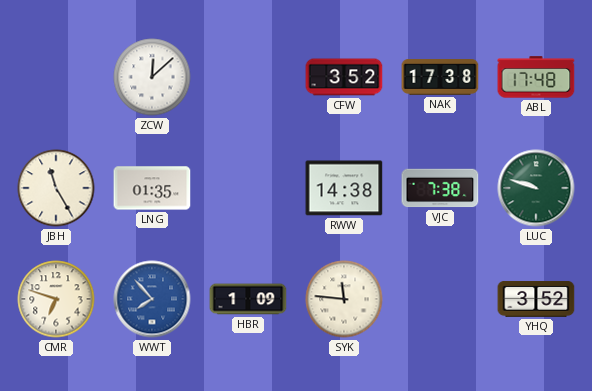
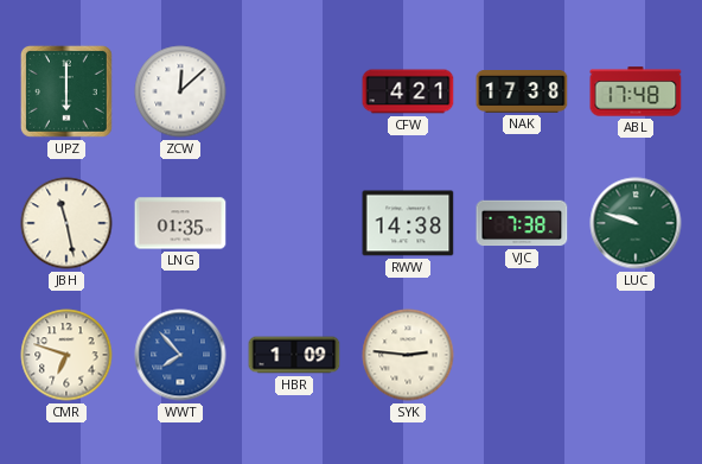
UPZ: none -> 6:00 (66, 91)
CFW: 3:52 -> 4:21 (408, 91)
JBH: 11:25 -> 11:28 (66, 223)
SYK: 11:46 -> 2:46 (408, 355)
YHQ: 3:52 -> none (536, 299)
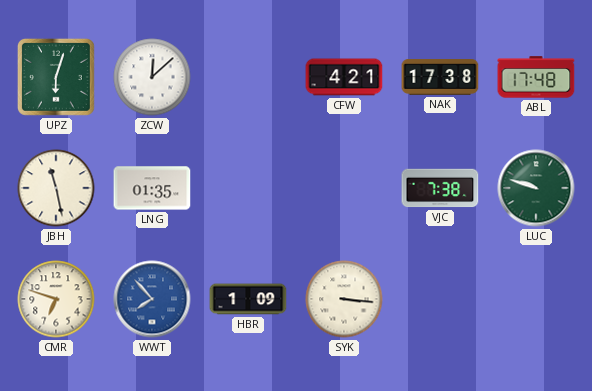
UPZ: 6:00 -> 6:03 (56, 77)
RWW: 14:38 -> none (408, 223)
SYK: 2:46 -> 3:16 (344, 299)
